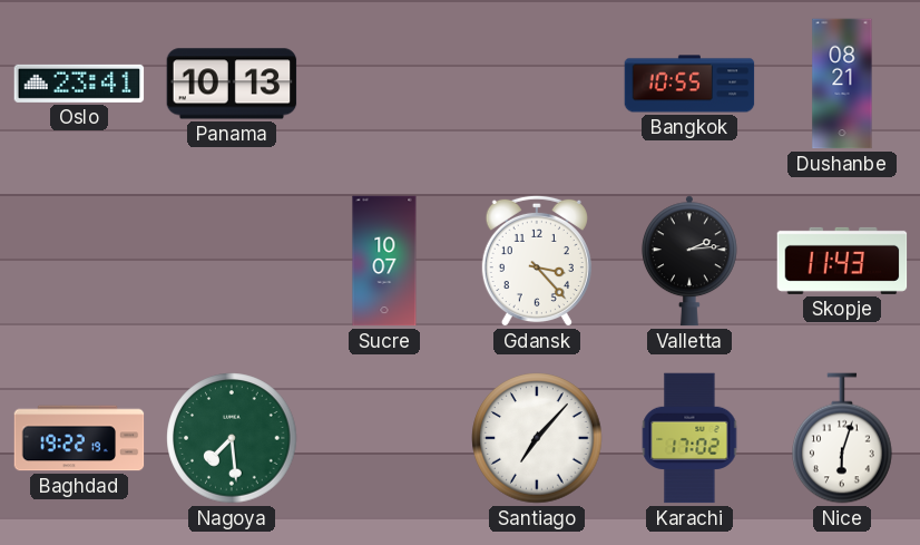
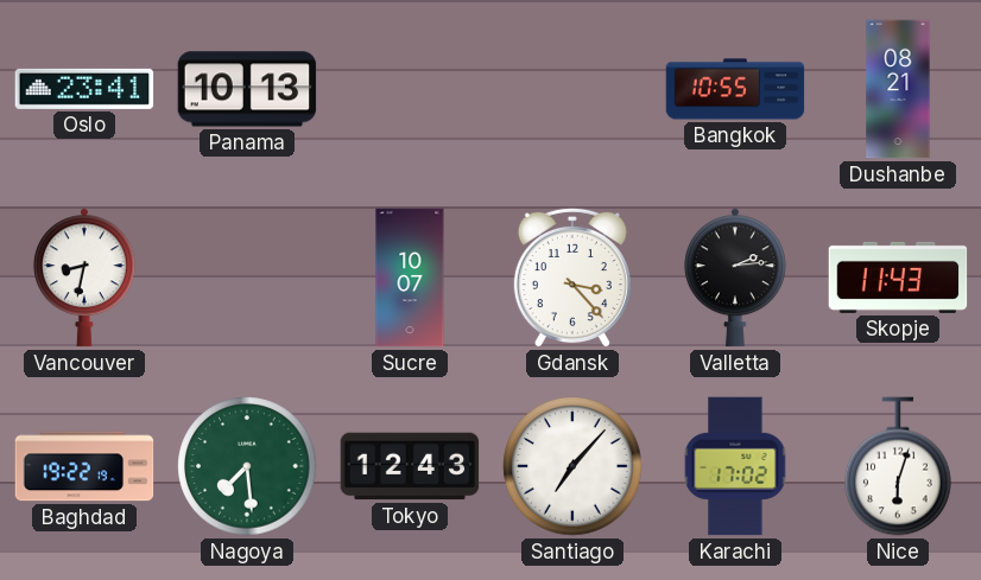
Vancouver: none -> 8:32 (84, 278)
Tokyo: none -> 12:43 (410, 466)
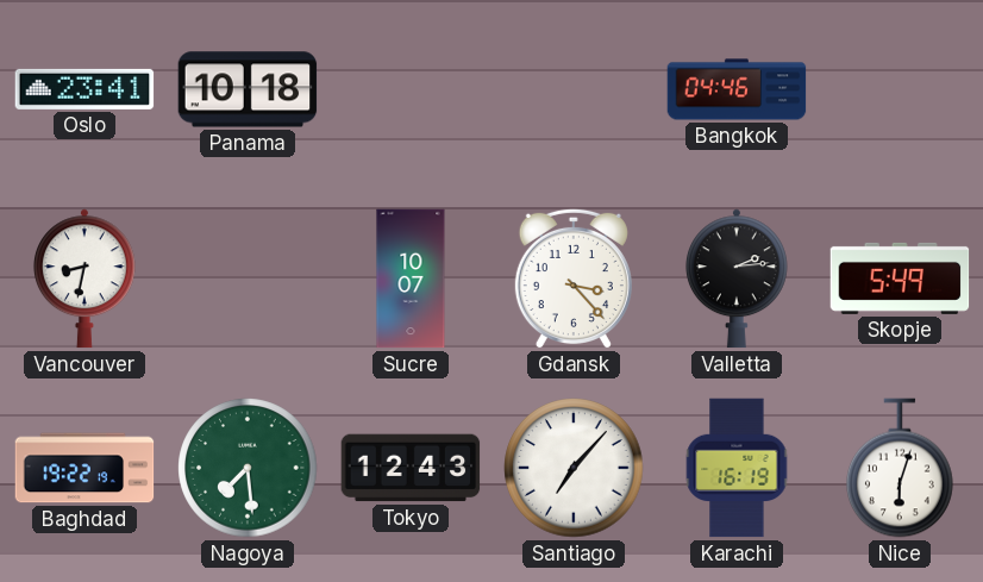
Panama: 10:13 -> 10:18 (248, 89)
Bangkok: 10:55 -> 04:46 (737, 89)
Dushanbe: 08:21 -> none (898, 89)
Skopje: 11:43 -> 5:49 (900, 279)
Karachi: 17:02 -> 16:19 (737, 468)
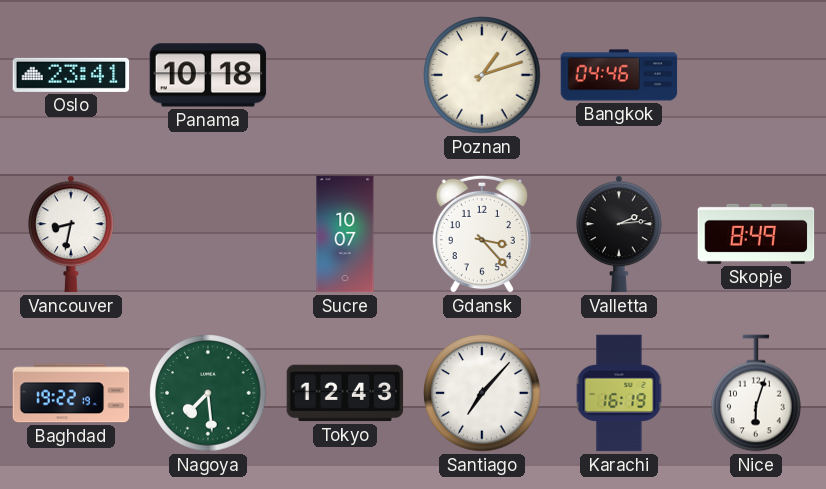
Poznan: none -> 1:12 (482, 75)
Skopje: 5:49 -> 8:49 (756, 234)
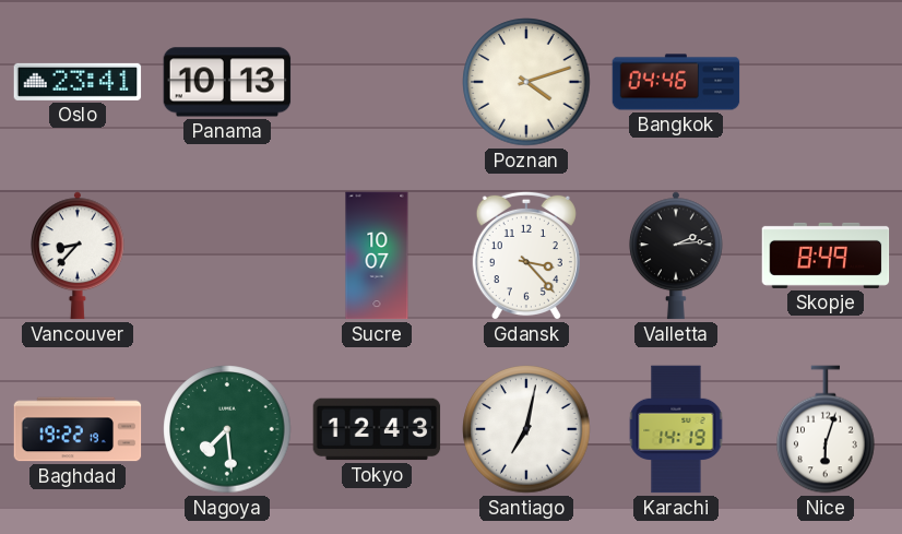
Panama: 10:18 -> 10:13 (227, 82)
Poznan: 1:12 -> 4:12 (526, 82)
Vancouver: 8:32 -> 8:37 (78, 256)
Santiago: 7:07 -> 7:02 (526, 429)
Karachi: 16:19 -> 14:19 (676, 429)
